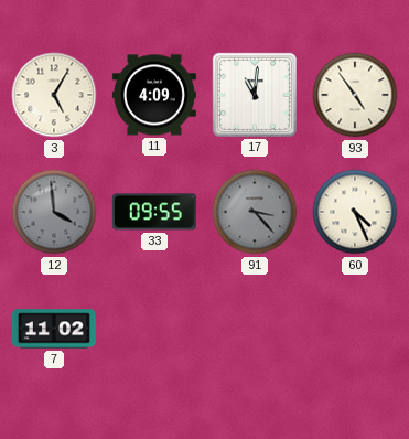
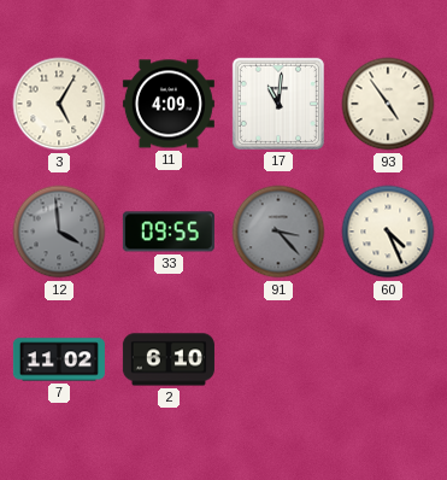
2: none -> 6:10 (169, 359)
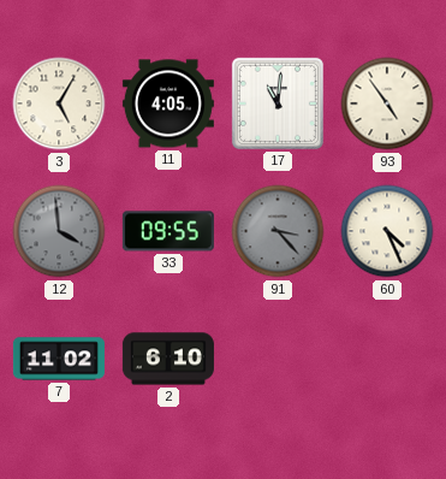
11: 4:09 -> 4:05 (168, 104)
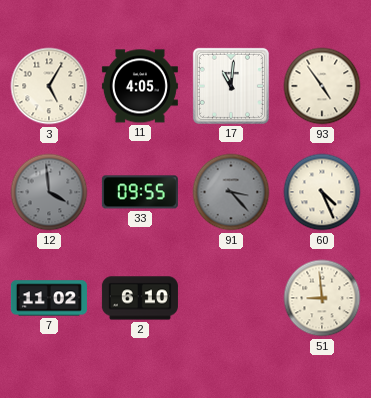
51: none -> 8:59 (322, 298)
